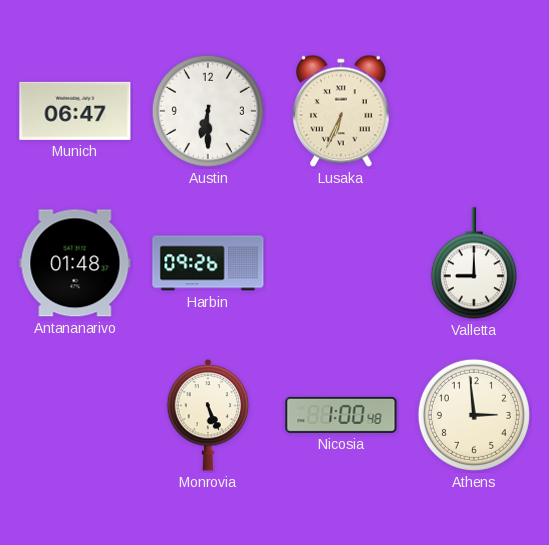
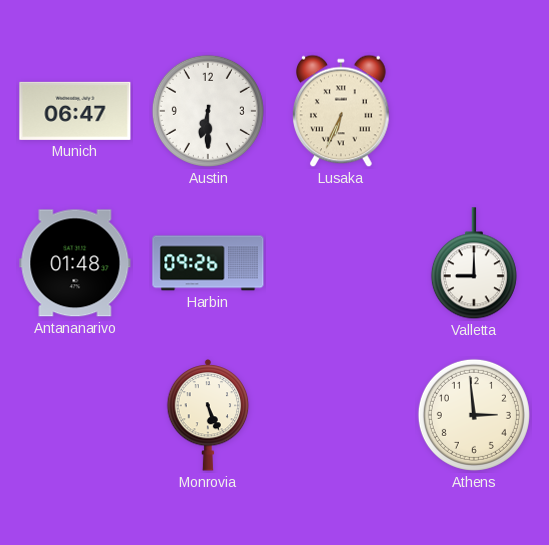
Nicosia: 1:00 -> none (341, 415)
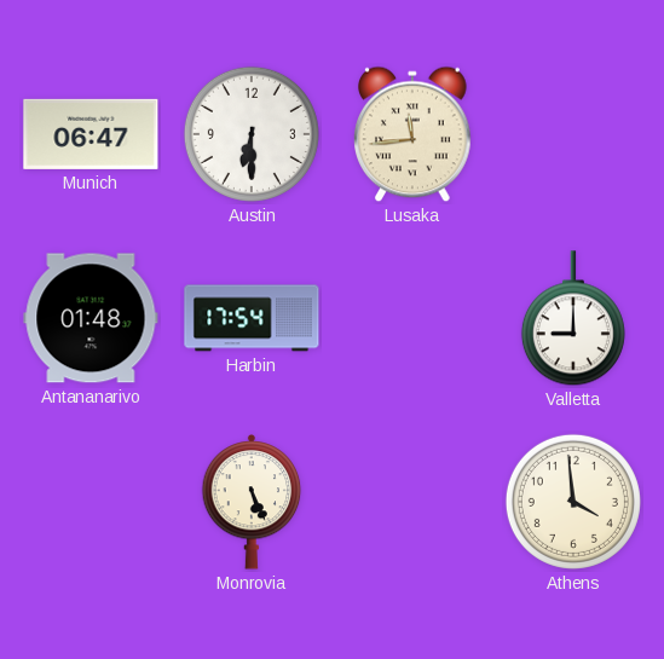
Lusaka: 6:34 -> 11:44 (414, 134)
Harbin: 09:26 -> 17:54 (252, 318)
Athens: 2:59 -> 3:59 (573, 502)
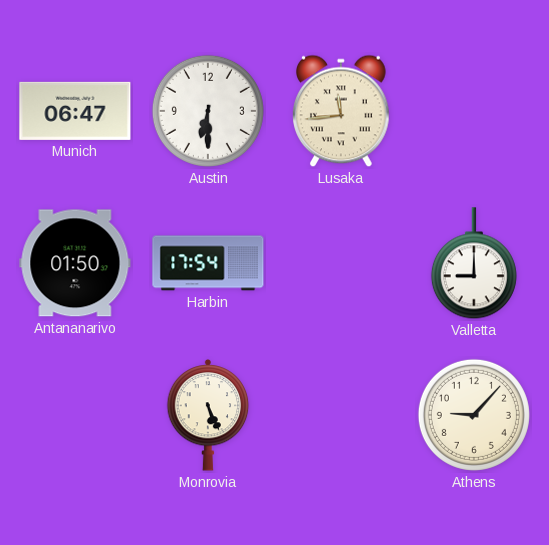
Antananarivo: 01:48 -> 01:50 (75, 263)
Athens: 3:59 -> 9:07 (474, 415)
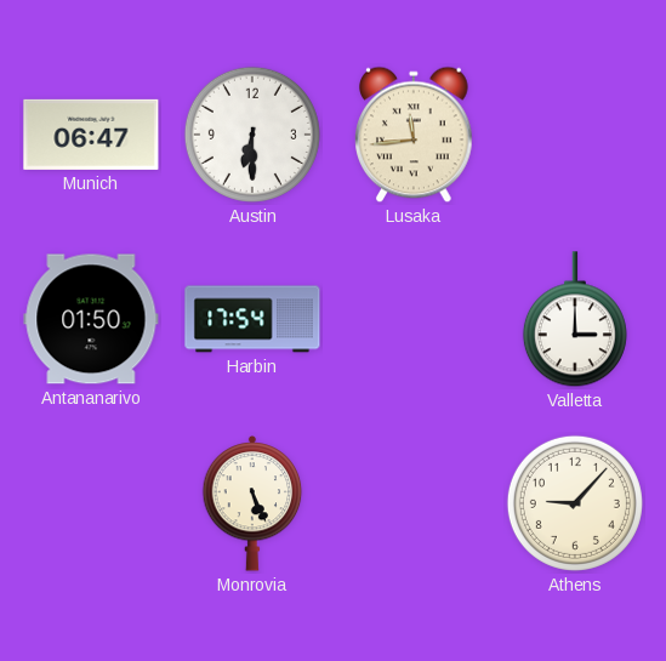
Valletta: 9:00 -> 3:00 (575, 320)
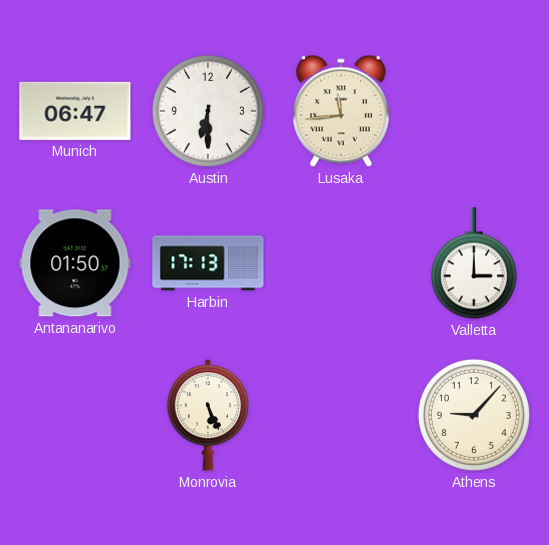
Harbin: 17:54 -> 17:13 (208, 263)
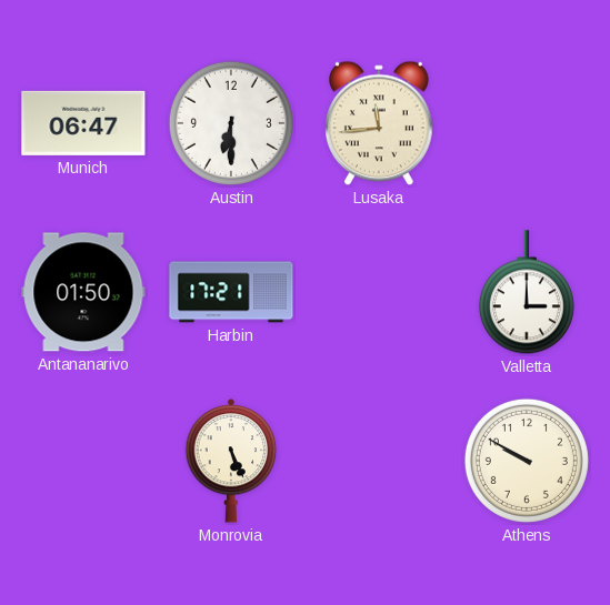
Harbin: 17:13 -> 17:21 (231, 292)
Athens: 9:07 -> 9:50 (527, 461)
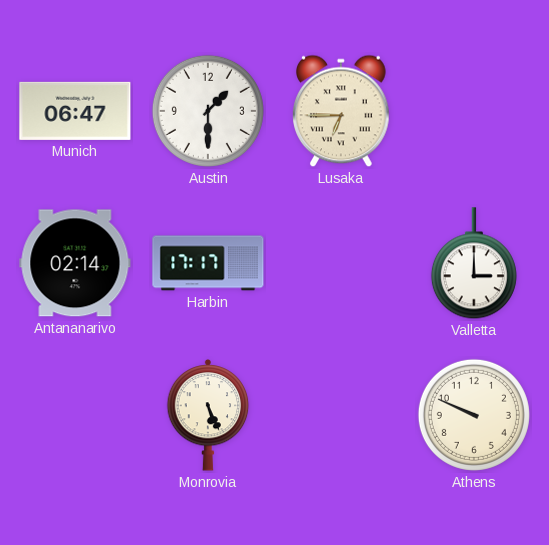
Austin: 6:30 -> 1:30 (208, 111)
Lusaka: 11:44 -> 6:45 (342, 111)
Antananarivo: 01:50 -> 02:14 (75, 263)
Harbin: 17:21 -> 17:17 (208, 263)
Athens: 9:50 -> 9:49 (474, 415)
